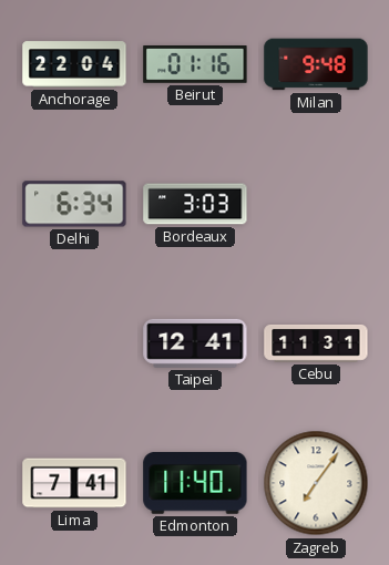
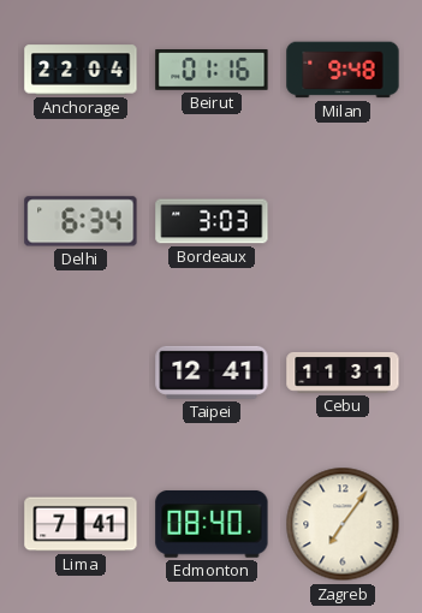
Edmonton: 11:40 -> 08:40 (212, 524)
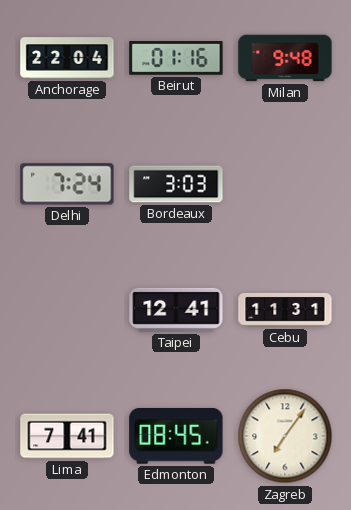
Delhi: 6:34 -> 7:24 (67, 184)
Edmonton: 08:40 -> 08:45 (176, 436)
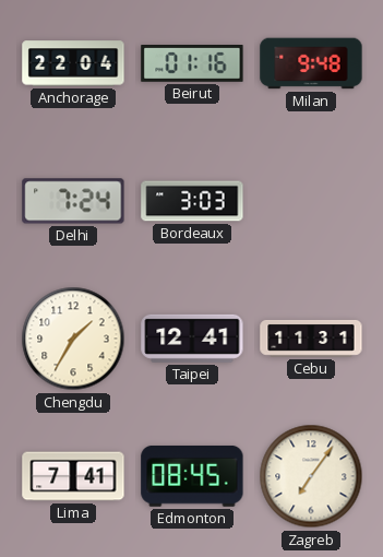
Chengdu: none -> 1:35 (73, 339)
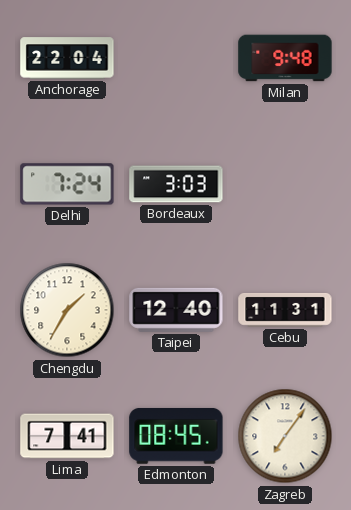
Beirut: 01:16 -> none (192, 64)
Taipei: 12:41 -> 12:40 (176, 310)
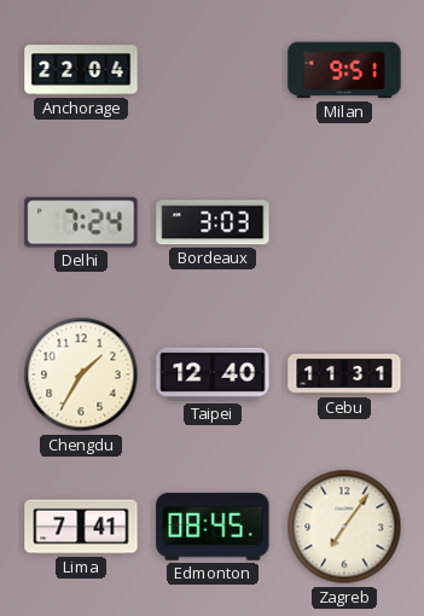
Milan: 9:48 -> 9:51 (344, 70)
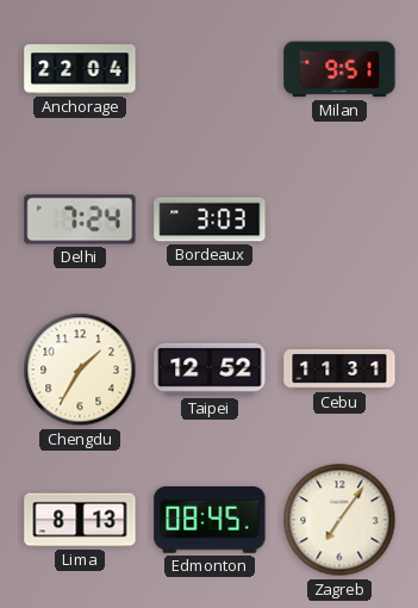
Taipei: 12:40 -> 12:52 (210, 370)
Lima: 7:41 -> 8:13 (80, 520)
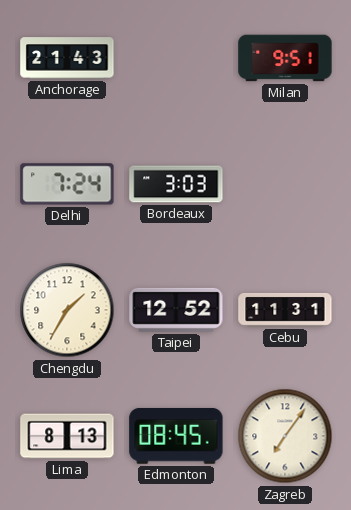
Anchorage: 22:04 -> 21:43 (67, 58)
